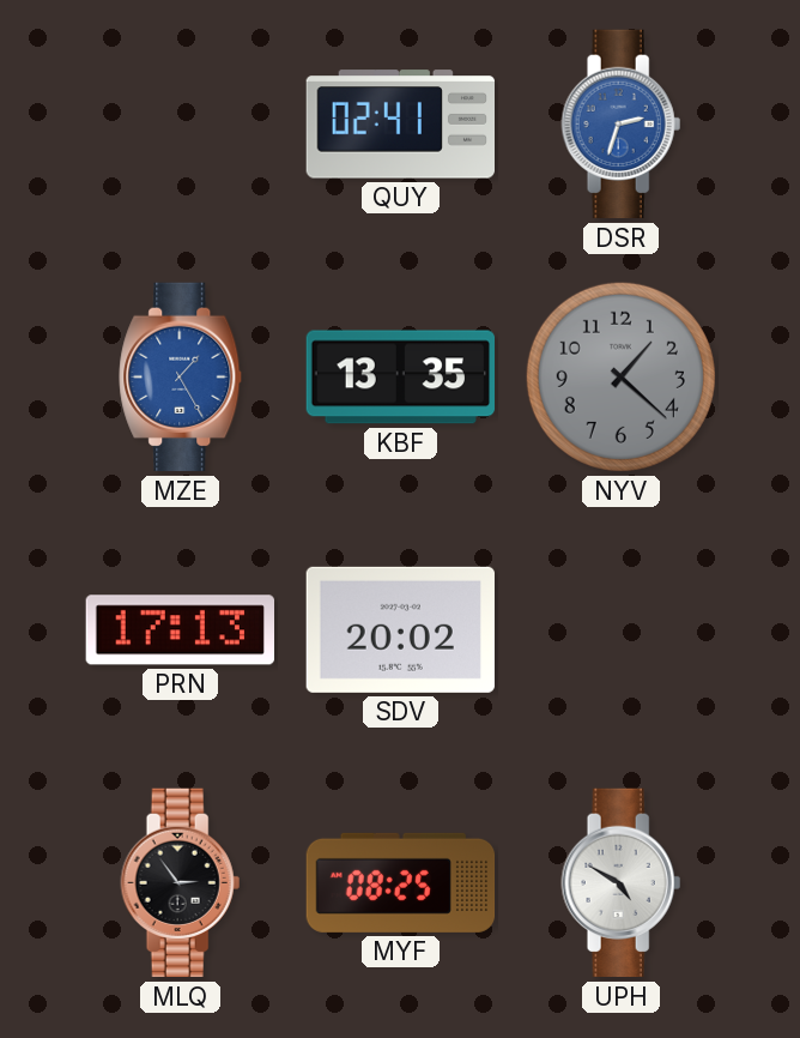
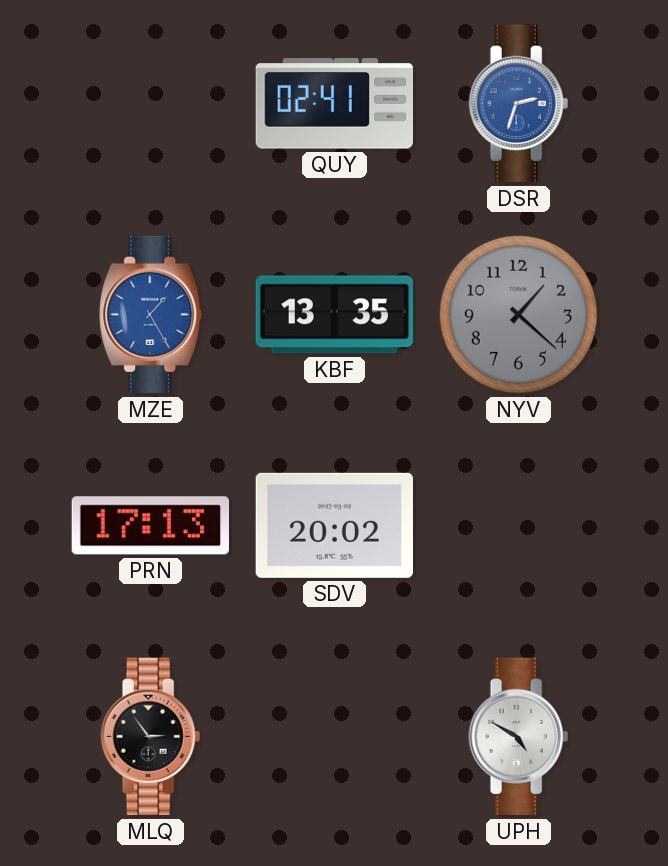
MYF: 08:25 -> none (401, 882)
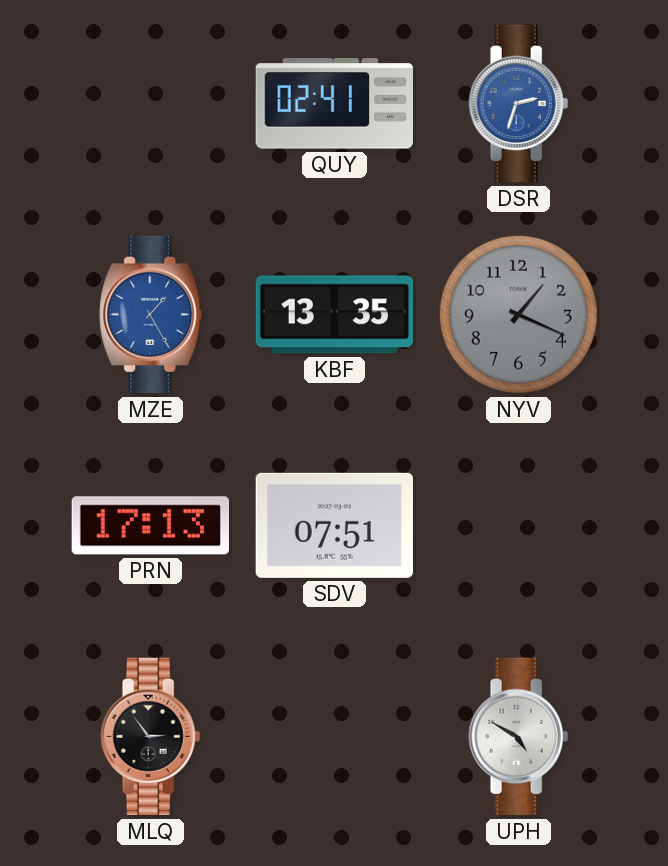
NYV: 1:22 -> 1:19 (518, 314)
SDV: 20:02 -> 07:51 (334, 525)
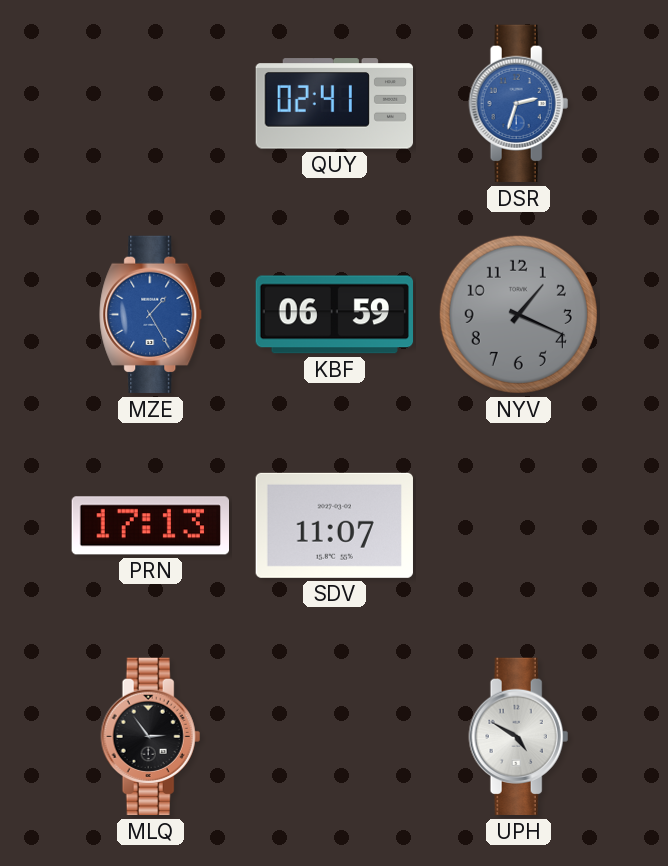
KBF: 13:35 -> 06:59 (335, 315)
SDV: 07:51 -> 11:07 (334, 525)
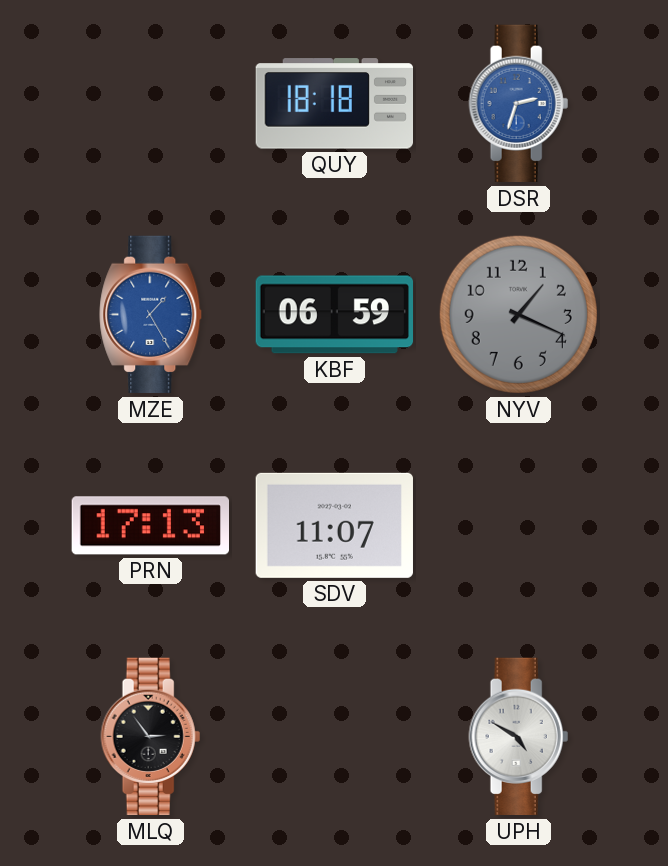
QUY: 02:41 -> 18:18 (334, 104)
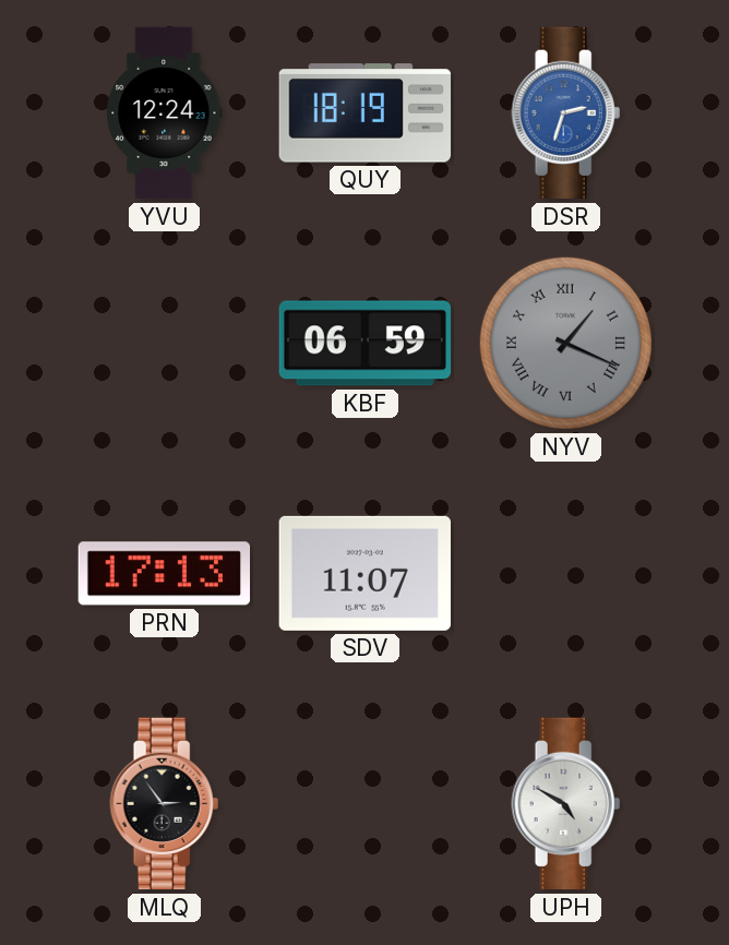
YVU: none -> 12:24 (165, 113)
QUY: 18:18 -> 18:19 (364, 113)
MZE: 1:25 -> none (151, 315)
NYV numerals: Arabic -> Roman (565, 343)
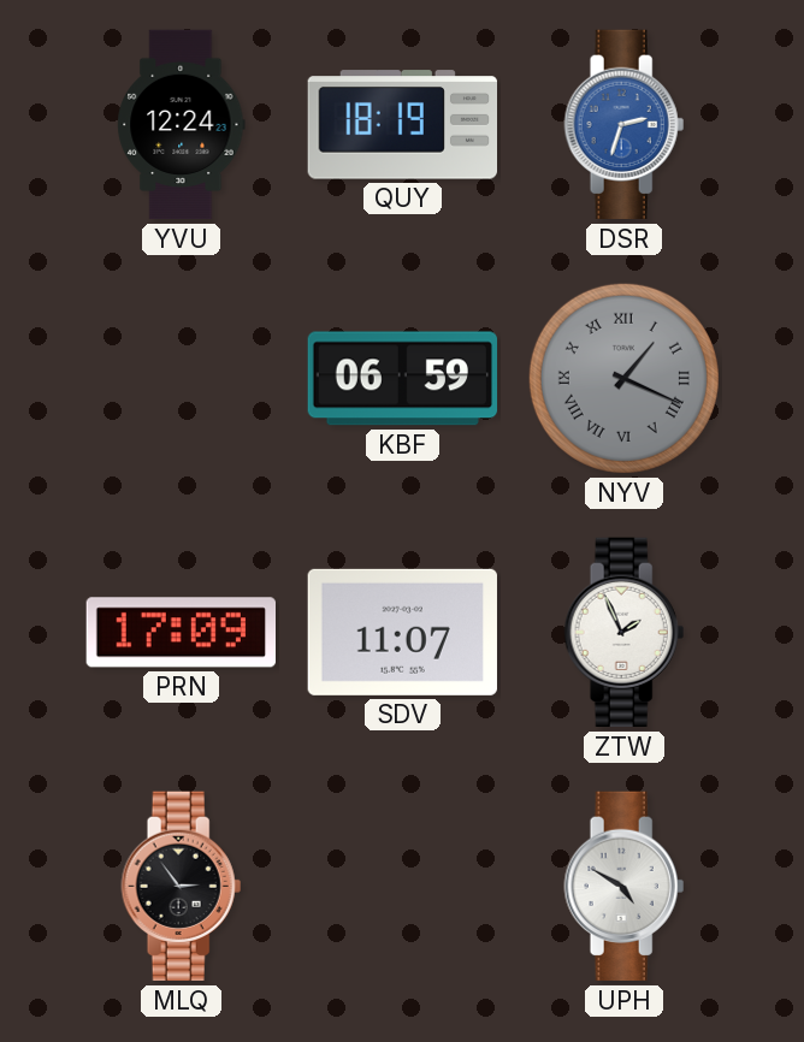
PRN: 17:13 -> 17:09 (181, 633)
ZTW: none -> 1:56 (625, 633)
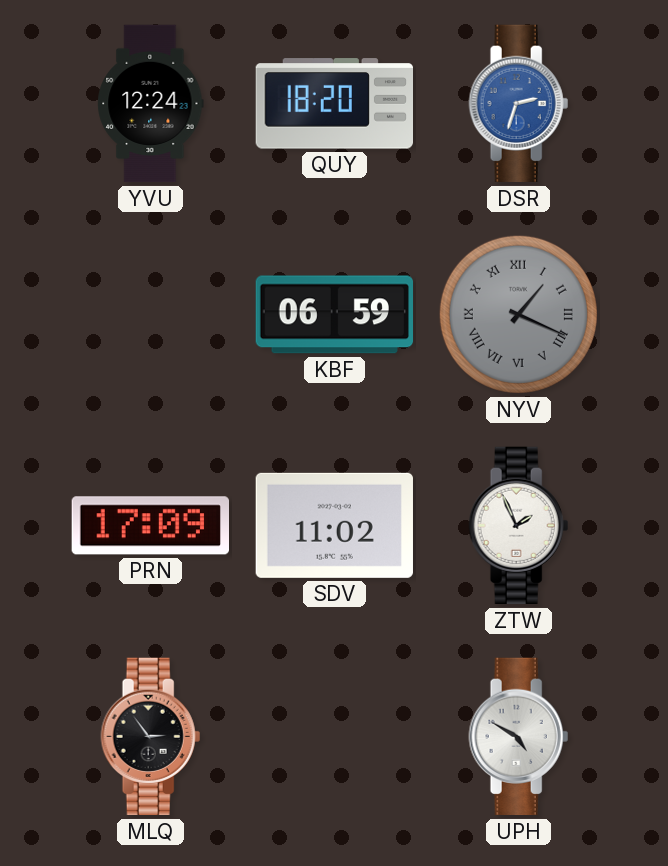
QUY: 18:19 -> 18:20 (334, 104)
SDV: 11:07 -> 11:02 (334, 525)
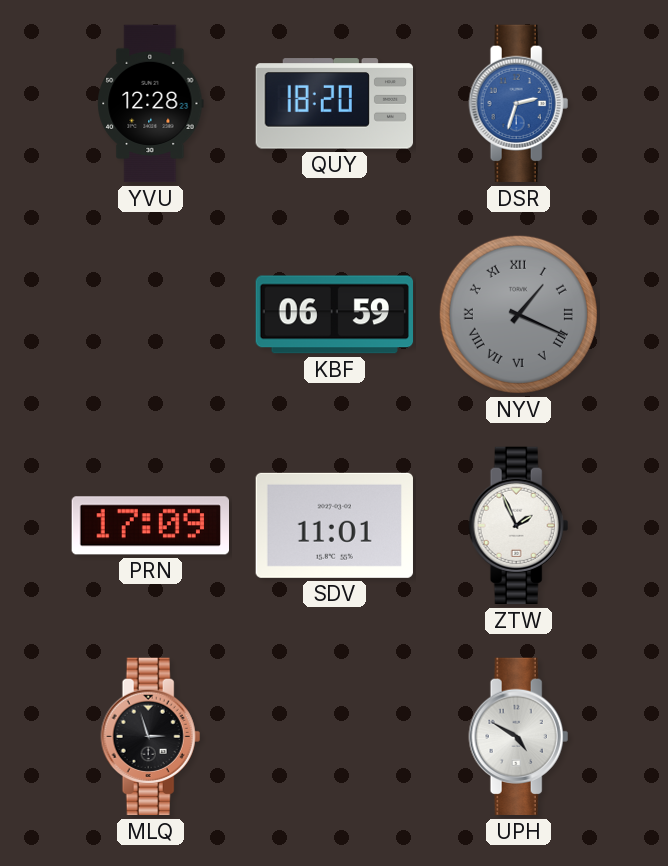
YVU: 12:24 -> 12:28 (151, 104)
SDV: 11:02 -> 11:01 (334, 525)
MLQ: 2:54 -> 2:57 (151, 737)
